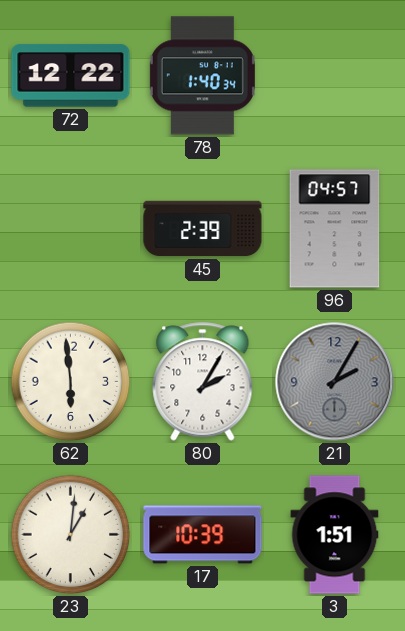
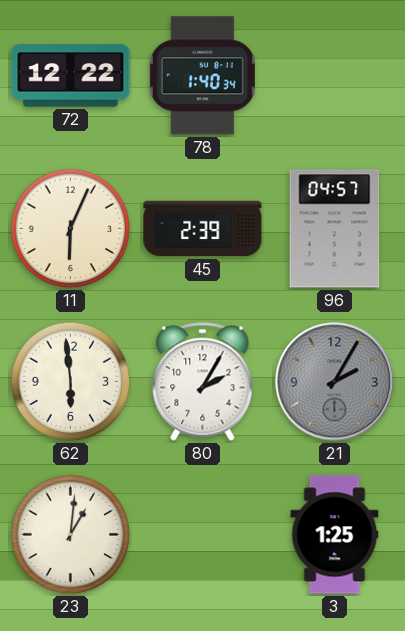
11: none -> 6:04 (71, 229)
17: 10:39 -> none (203, 535)
3: 1:51 -> 1:25 (335, 535)
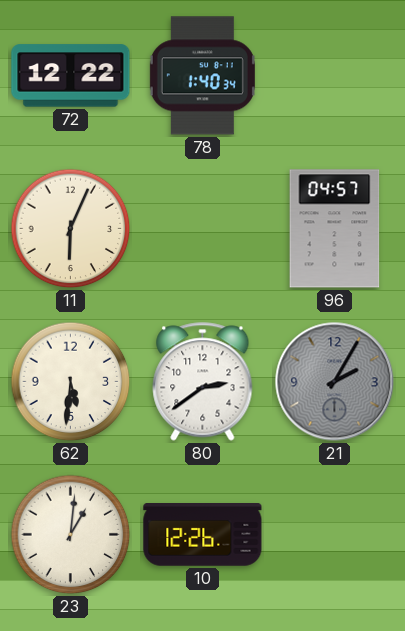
45: 2:39 -> none (203, 229)
62: 5:59 -> 5:31 (71, 382)
80: 2:05 -> 2:39 (203, 382)
10: none -> 12:26 (203, 535)
3: 1:25 -> none (335, 535)
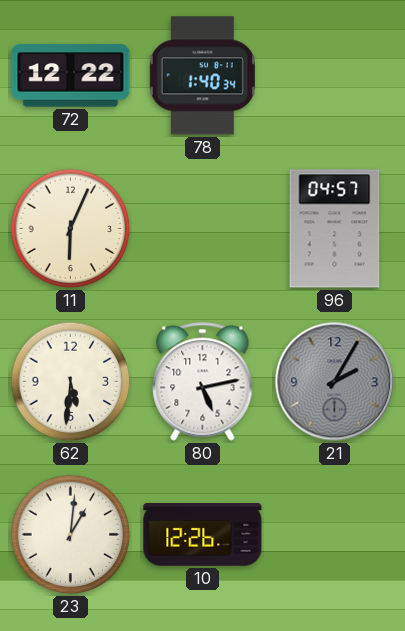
80: 2:39 -> 5:13 (203, 382)
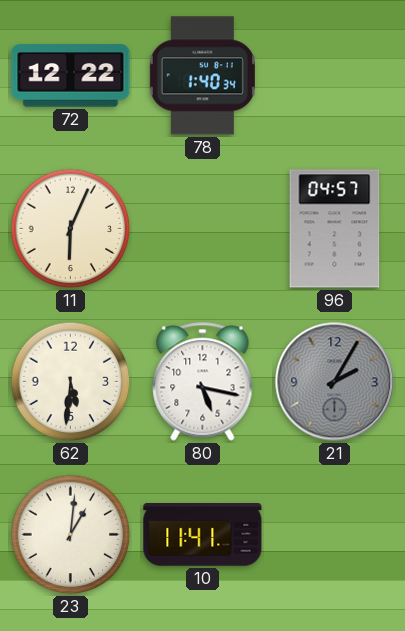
80: 5:13 -> 5:17 (203, 382)
10: 12:26 -> 11:41 (203, 535)
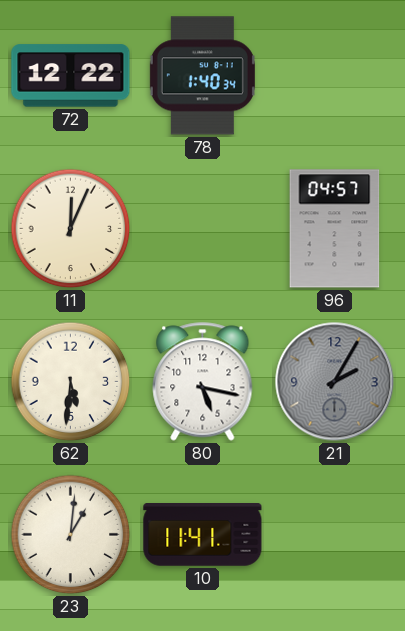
11: 6:04 -> 12:04 (71, 229)
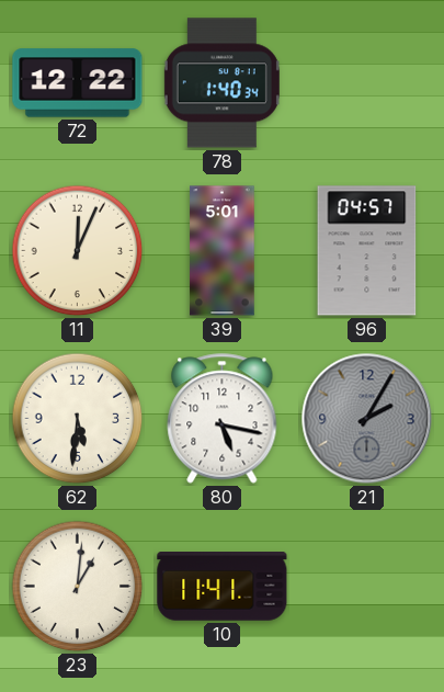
39: none -> 5:01 (223, 251)
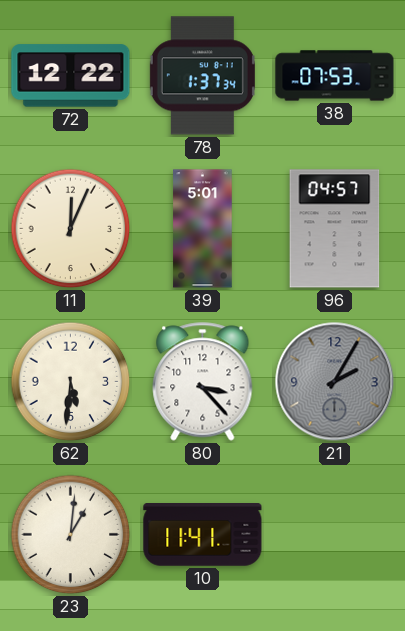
78: 1:40 -> 1:37 (202, 76)
38: none -> 07:53 (335, 76)
80: 5:17 -> 3:23 (203, 382)
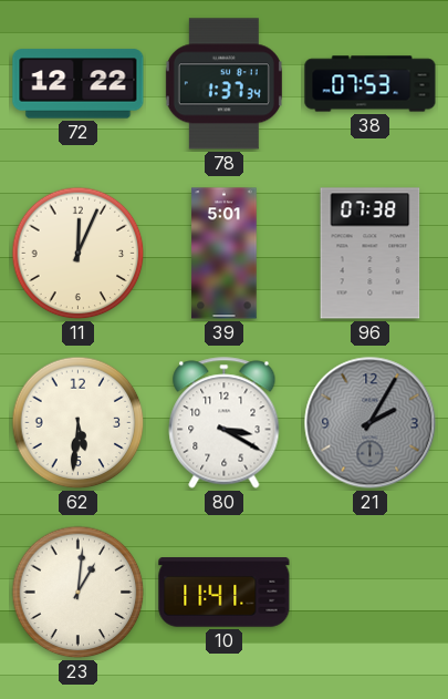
96: 04:57 -> 07:38 (371, 254)
80: 3:23 -> 3:20 (225, 423)
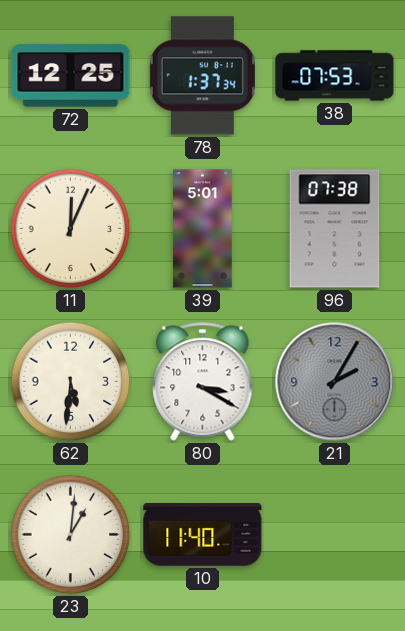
72: 12:22 -> 12:25 (71, 76)
10: 11:41 -> 11:40 (203, 535)
